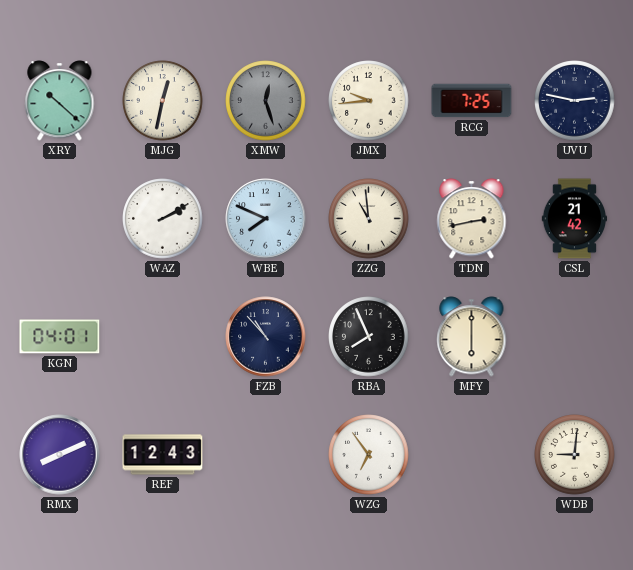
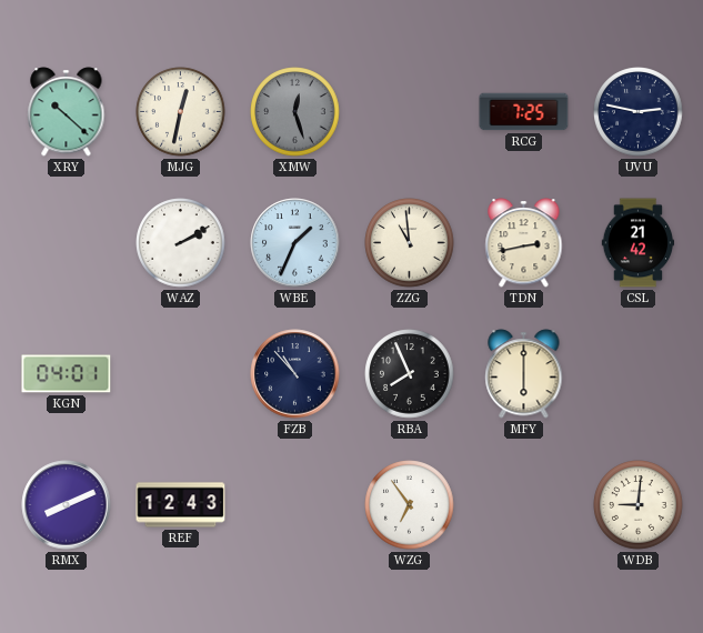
JMX: 9:44 -> none (369, 101)
WBE: 7:49 -> 1:34 (295, 243)
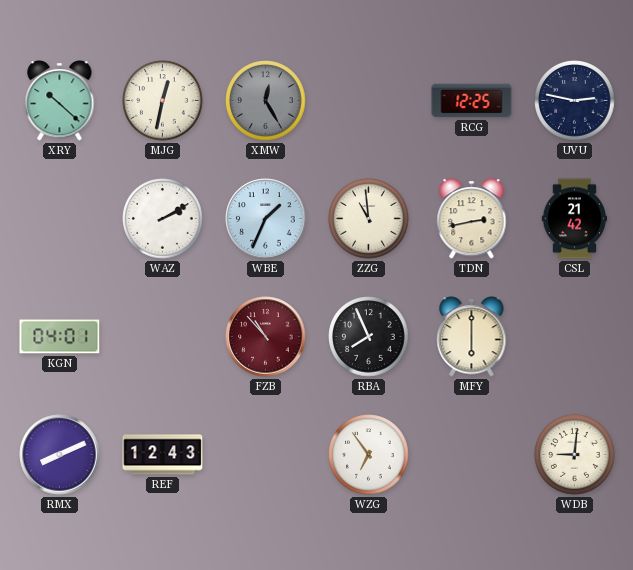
XMW: 12:27 -> 12:25 (266, 101)
RCG: 7:25 -> 12:25 (472, 101)
FZB dial: navy -> burgundy (266, 337)
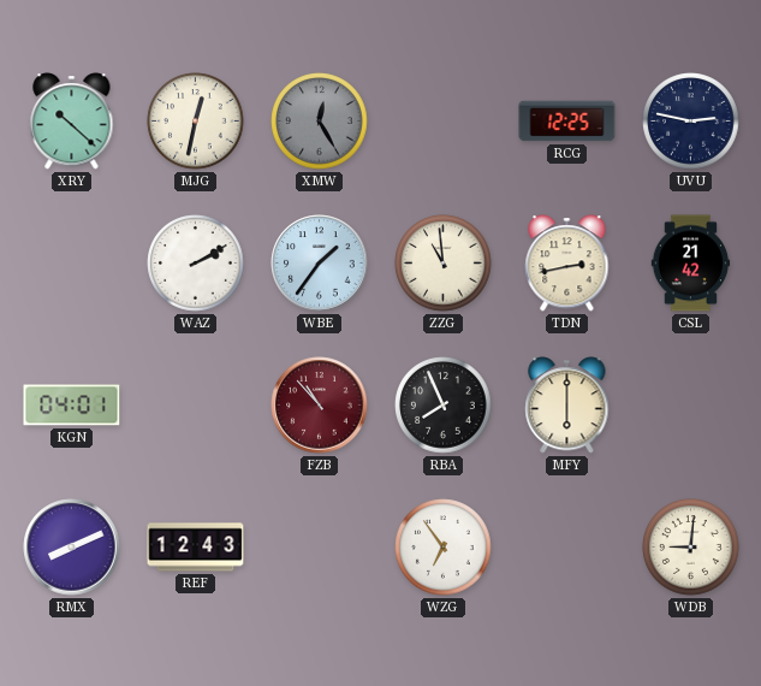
WBE: 1:34 -> 1:36 (320, 264)
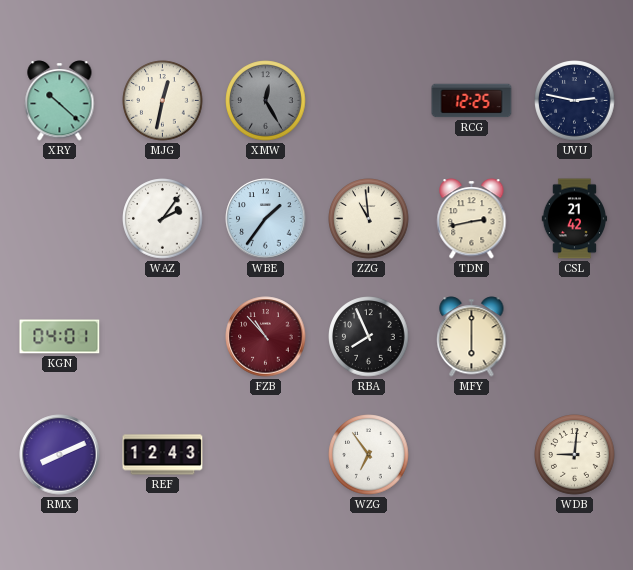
WAZ: 2:10 -> 2:06 (163, 219)
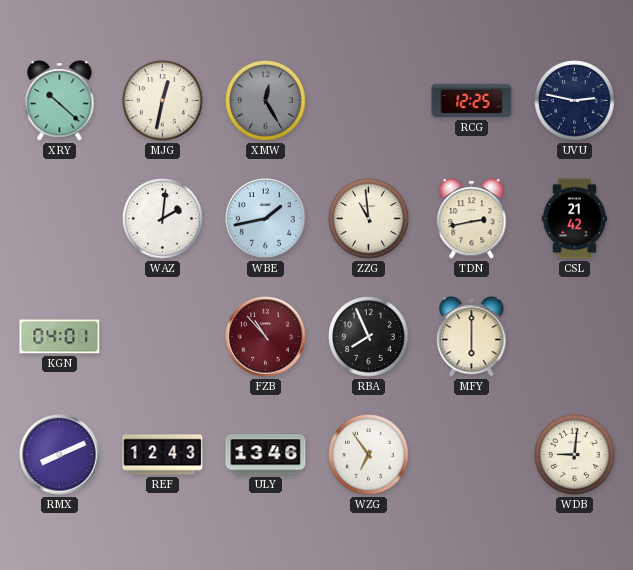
WAZ: 2:06 -> 2:01 (163, 219)
WBE: 1:36 -> 1:43 (266, 219)
ULY: none -> 13:46 (266, 455)
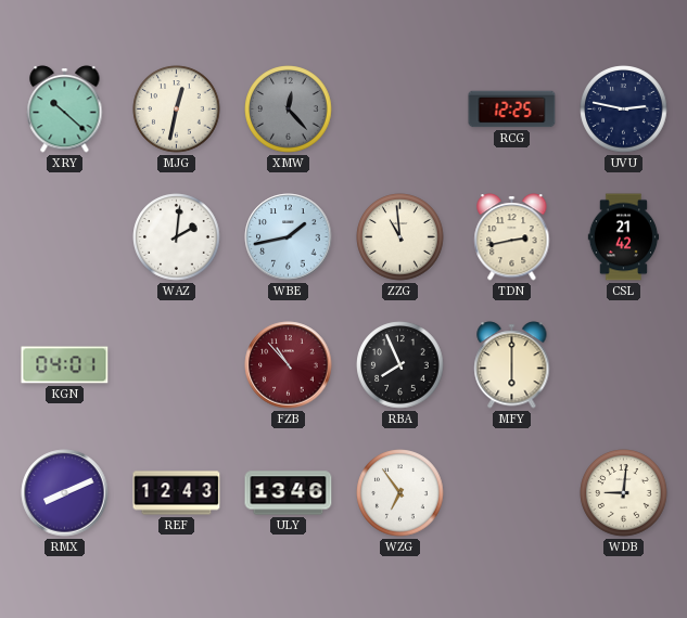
XMW: 12:25 -> 12:23 (289, 110)
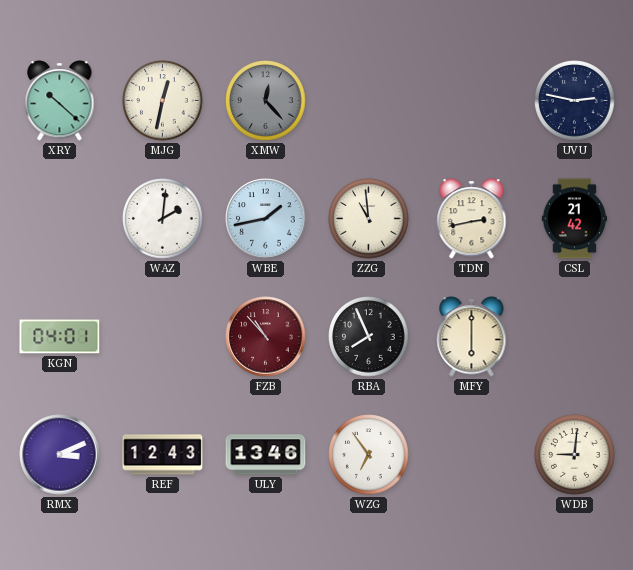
RCG: 12:25 -> none (512, 110)
RMX: 8:11 -> 3:11 (60, 455)
